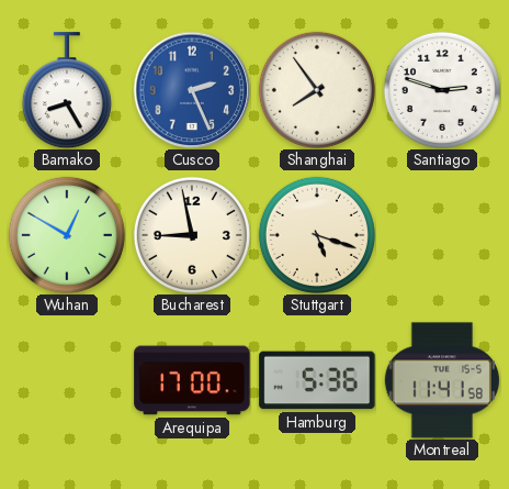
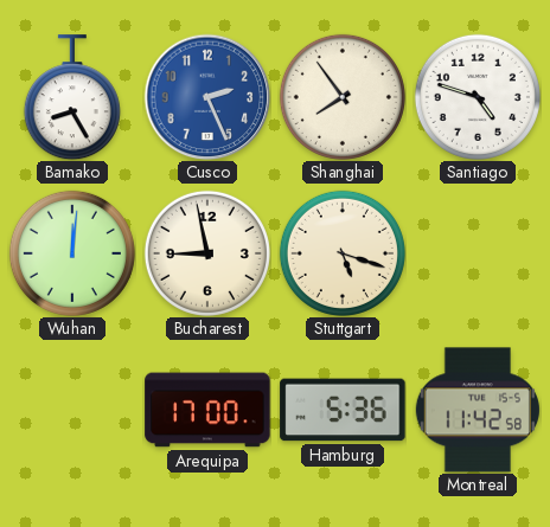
Santiago: 2:48 -> 4:48 (478, 97)
Wuhan: 12:50 -> 12:01 (72, 253)
Montreal: 11:41 -> 11:42 (478, 410)
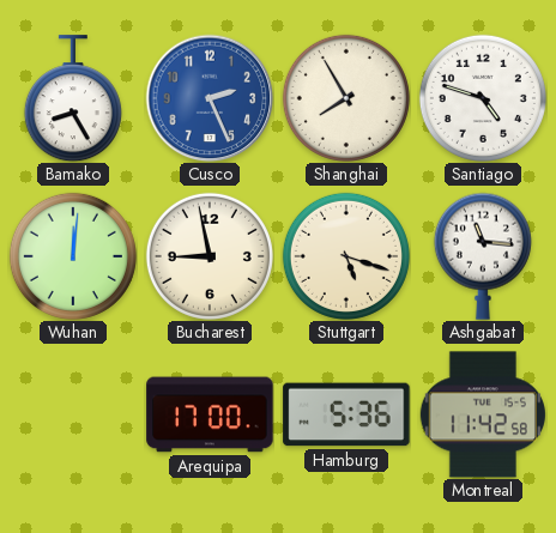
Shanghai: 7:54 -> 7:55 (346, 98)
Ashgabat: none -> 11:16 (483, 256)
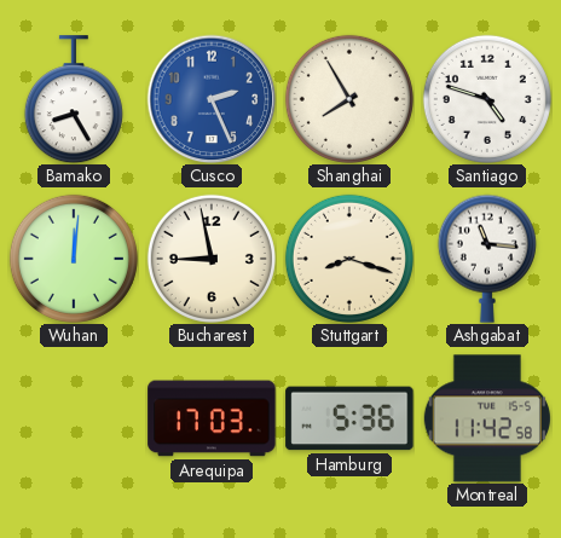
Stuttgart: 5:18 -> 8:18 (349, 259)
Arequipa: 17:00 -> 17:03 (212, 418)
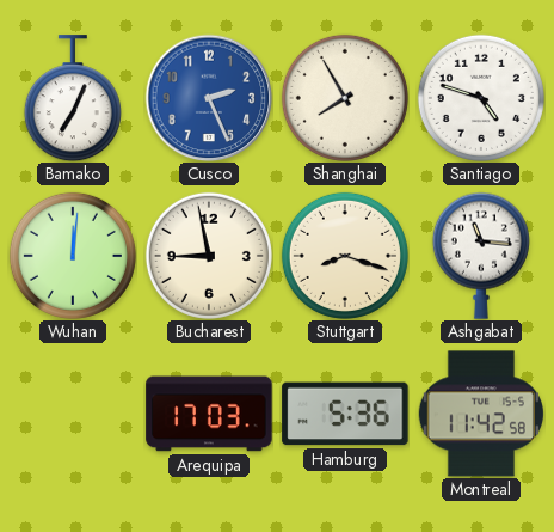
Bamako: 8:25 -> 7:04 (73, 98)
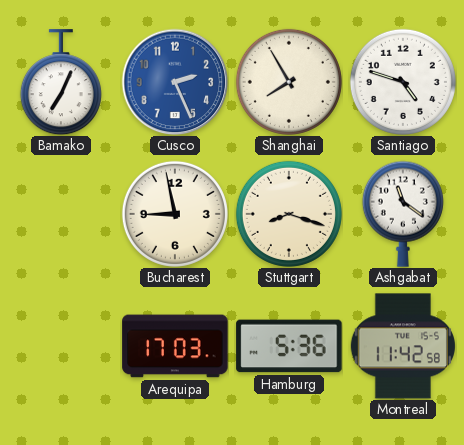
Wuhan: 12:01 -> none (73, 256)
Ashgabat: 11:16 -> 11:21 (403, 214)
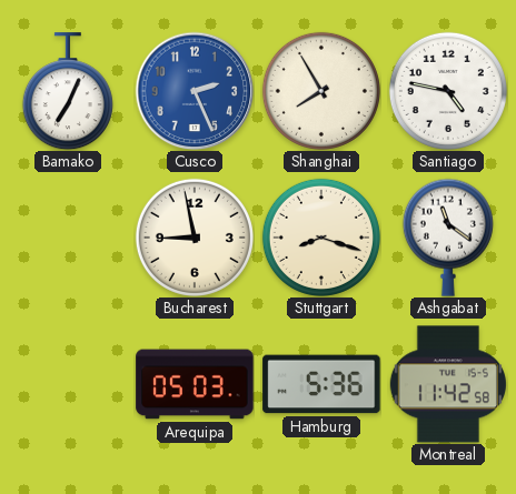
Santiago: 4:48 -> 4:47 (448, 91)
Arequipa: 17:03 -> 05:03 (195, 384)
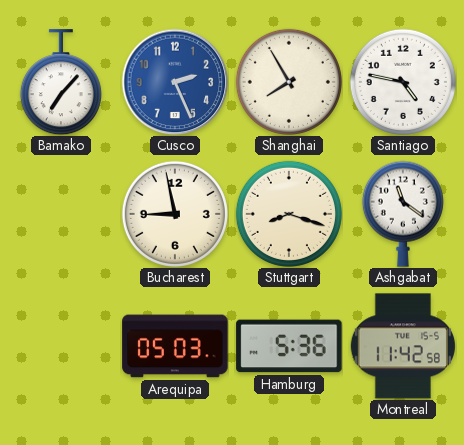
Bamako: 7:04 -> 7:07 (61, 82)
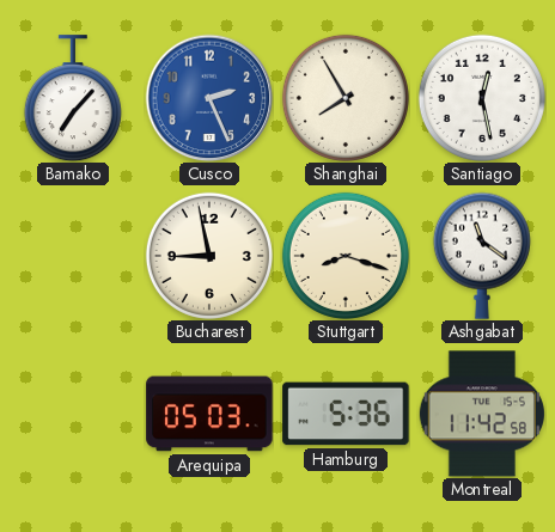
Santiago: 4:47 -> 12:28 (482, 98)
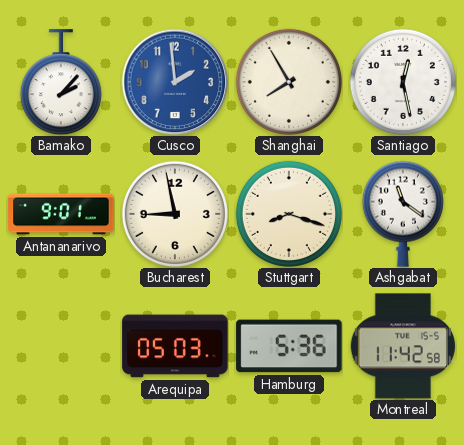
Bamako: 7:07 -> 2:07 (61, 82)
Cusco: 2:26 -> 1:59 (175, 82)
Antananarivo: none -> 9:01 (61, 214)
